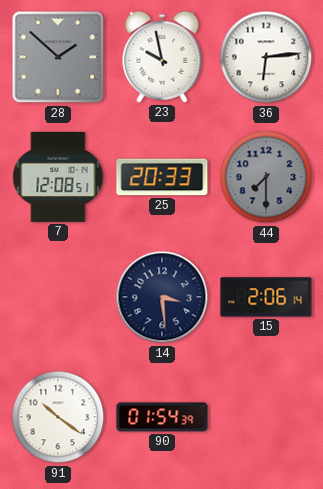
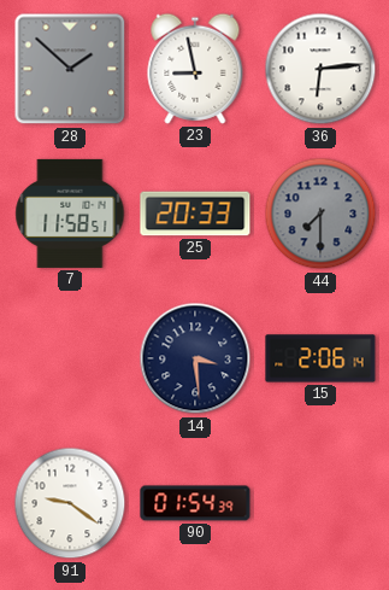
23: 9:58 -> 8:58 (195, 69)
7: 12:08 -> 11:58 (70, 214)
91: 10:21 -> 9:21 (70, 503)
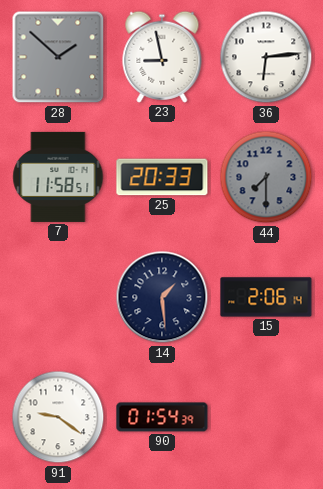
14: 3:29 -> 1:29 (162, 297)
